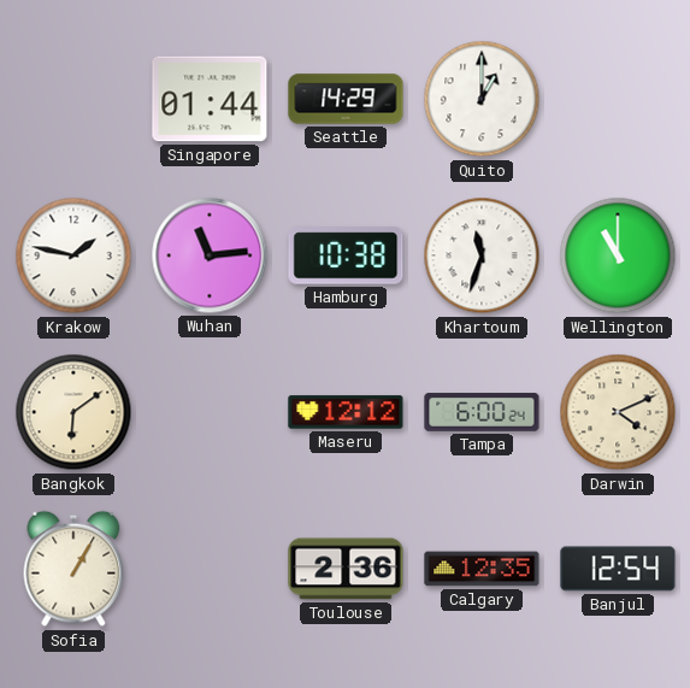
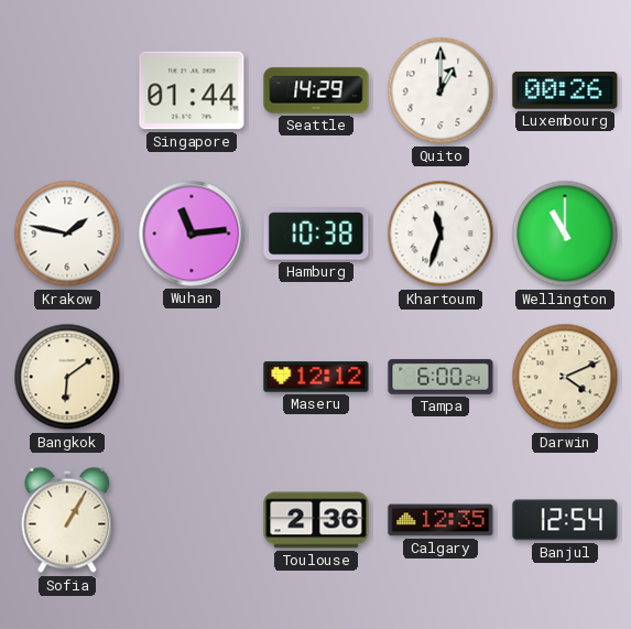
Luxembourg: none -> 00:26 (565, 90)
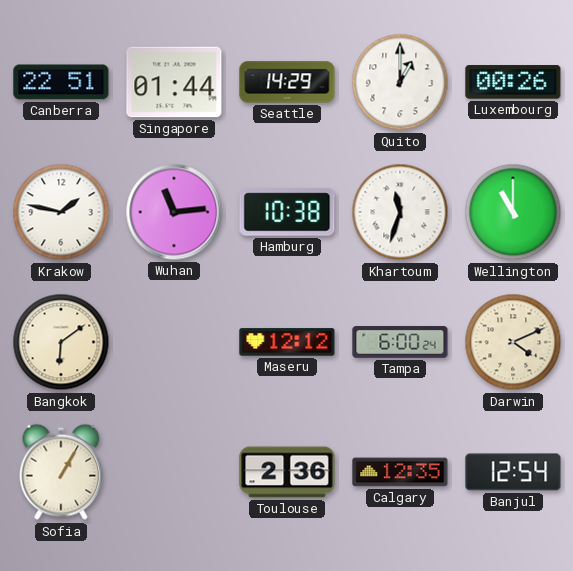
Canberra: none -> 22:51 (61, 82)
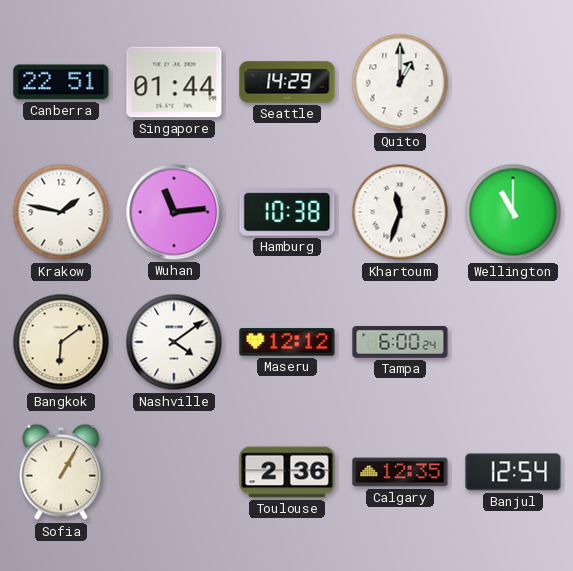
Luxembourg: 00:26 -> none (513, 82)
Nashville: none -> 4:09 (174, 342)
Darwin: 4:11 -> none (513, 342)
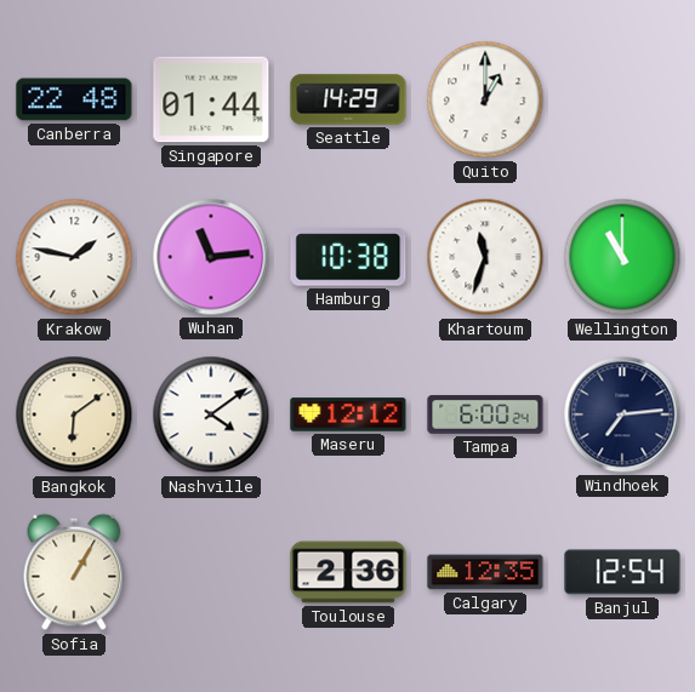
Canberra: 22:51 -> 22:48 (74, 99)
Windhoek: none -> 7:14 (622, 414)
